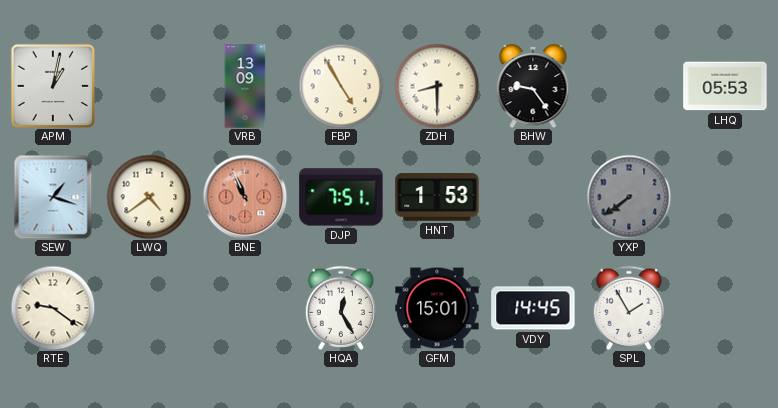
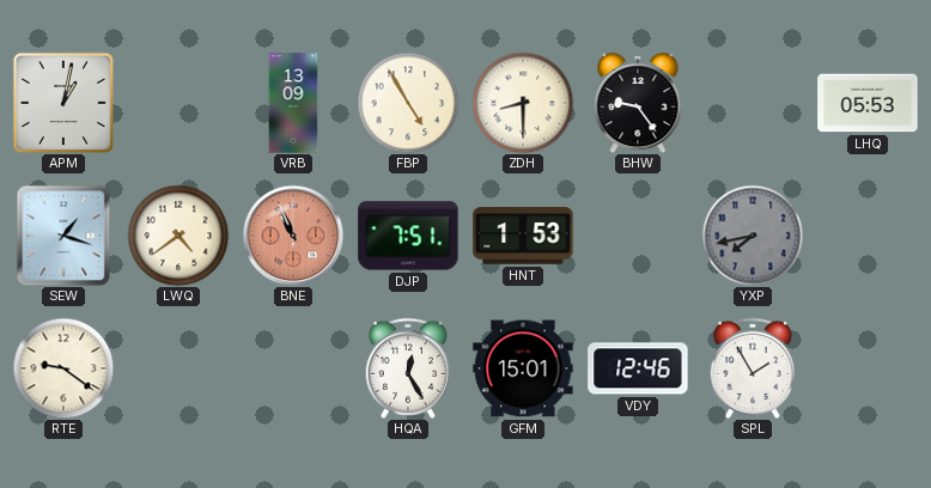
YXP: 7:39 -> 7:43 (753, 236)
VDY: 14:45 -> 12:46 (638, 368)
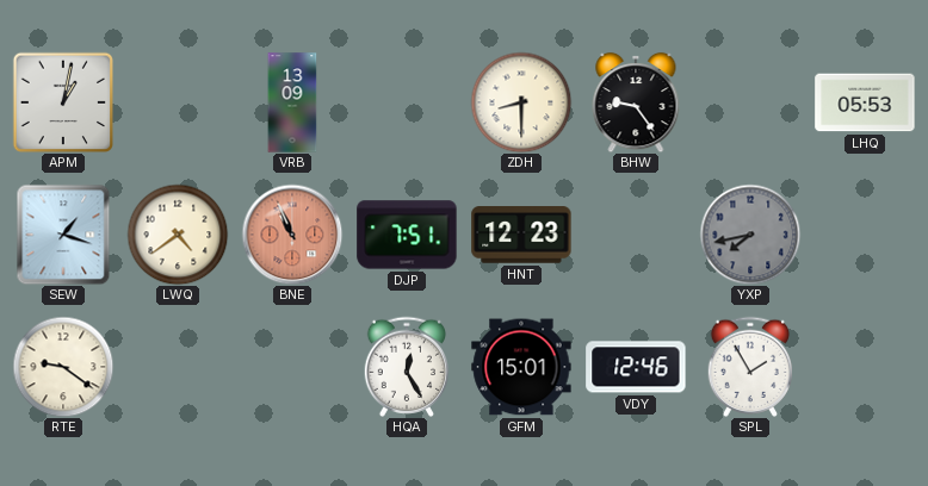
FBP: 4:55 -> none (408, 103)
HNT: 1:53 -> 12:23 (521, 235)
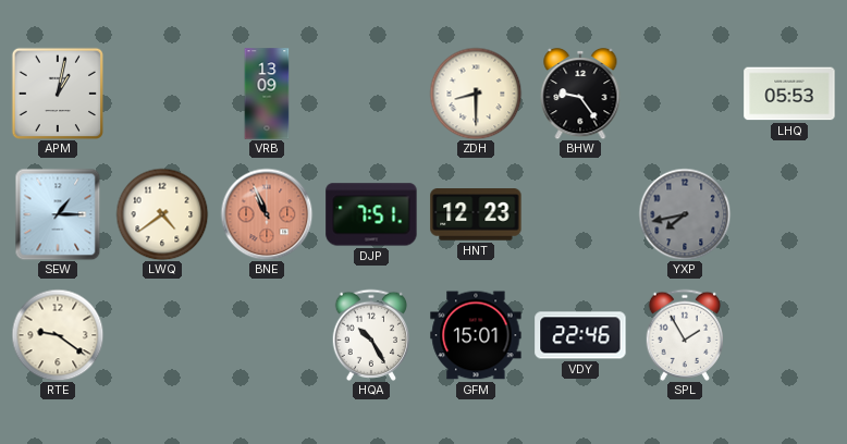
SEW: 1:18 -> 1:15 (58, 214)
HQA: 12:25 -> 10:25 (370, 335)
VDY: 12:46 -> 22:46 (580, 335)
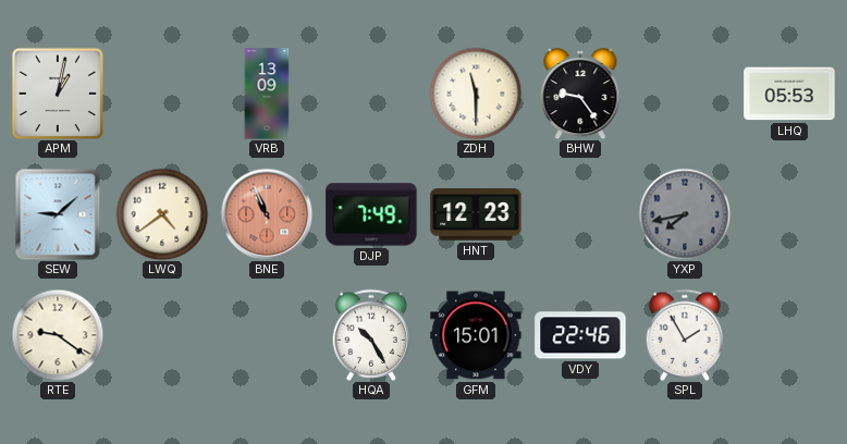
ZDH: 8:30 -> 11:30 (476, 94)
SEW: 1:15 -> 9:08 (58, 214)
DJP: 7:51 -> 7:49 (371, 214)
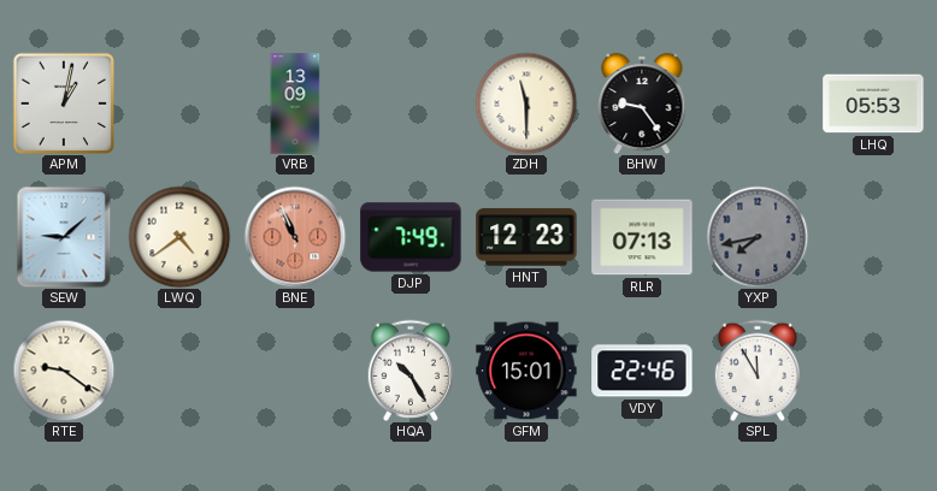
RLR: none -> 07:13 (642, 237)
SPL: 1:55 -> 11:55 (756, 371)
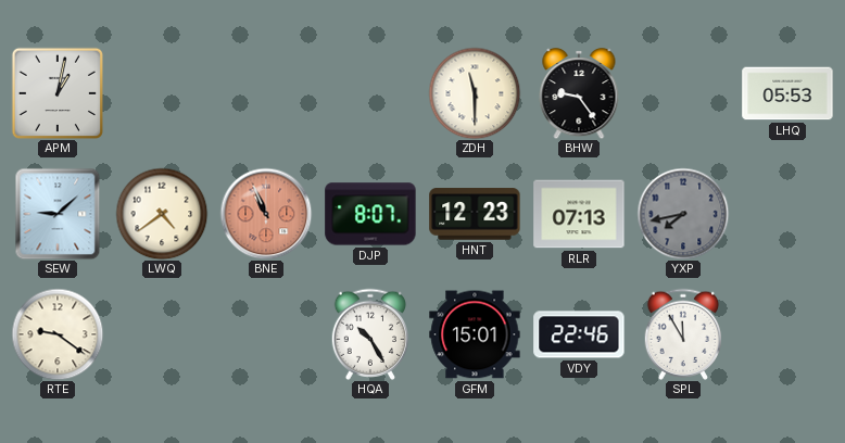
VRB: 13:09 -> none (295, 103)
DJP: 7:49 -> 8:07 (370, 214)
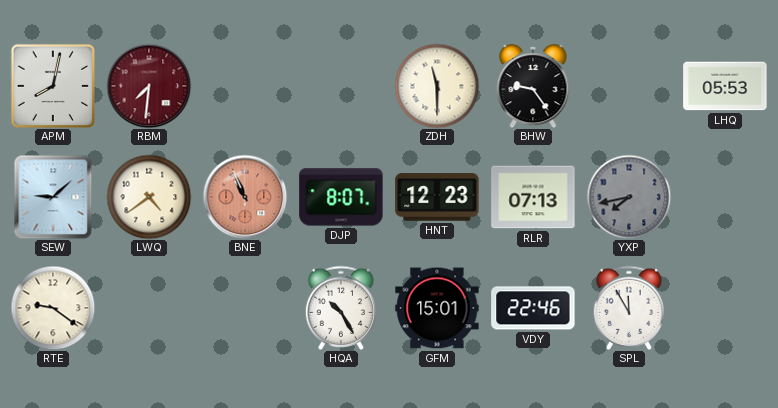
APM: 1:02 -> 8:02 (52, 85)
RBM: none -> 7:31 (149, 86)
